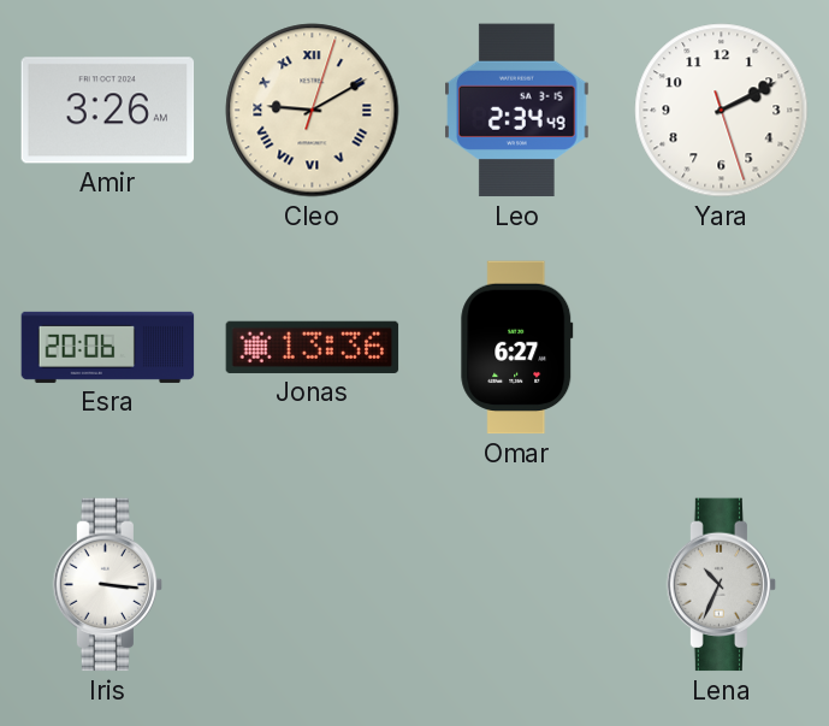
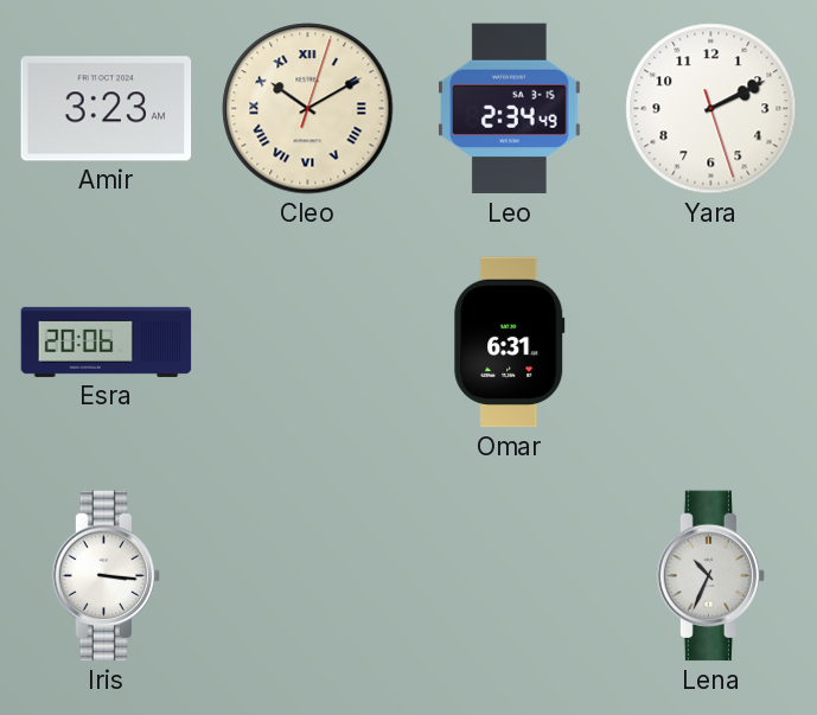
Amir: 3:26 -> 3:23 (107, 109)
Cleo: 9:10 -> 10:10 (308, 109)
Jonas: 13:36 -> none (313, 347)
Omar: 6:27 -> 6:31 (510, 343)
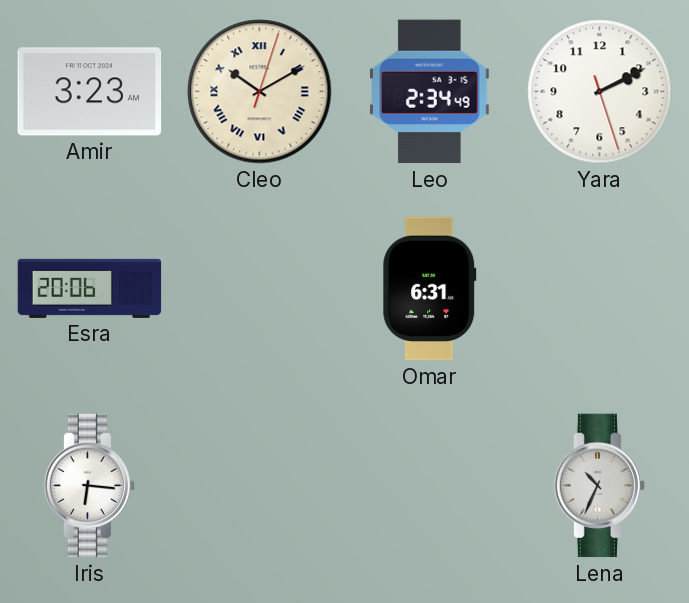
Iris: 3:16 -> 6:16 (90, 486)
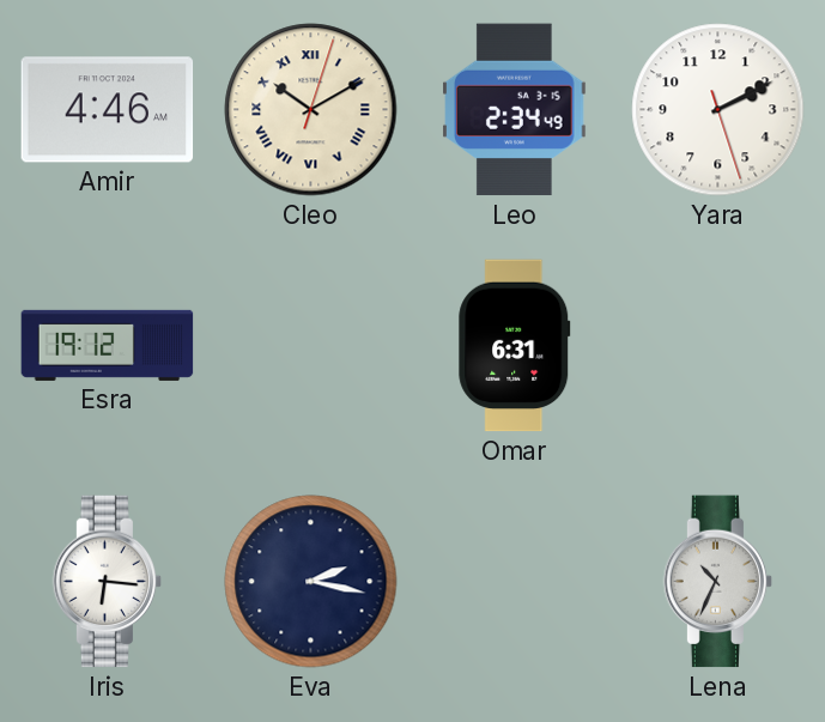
Amir: 3:23 -> 4:46 (108, 110)
Esra: 20:06 -> 19:12 (108, 345)
Eva: none -> 2:17 (311, 582)
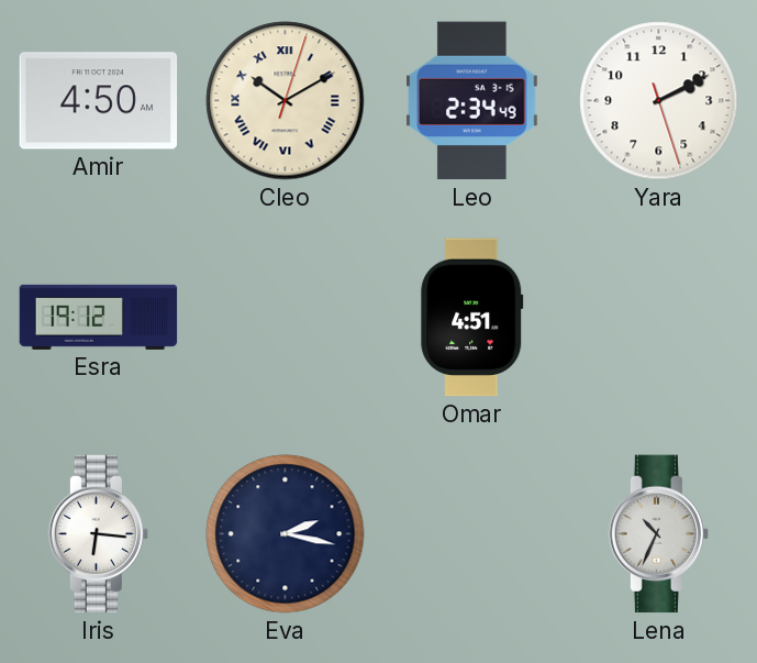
Amir: 4:46 -> 4:50 (99, 101)
Omar: 6:31 -> 4:51 (472, 318)
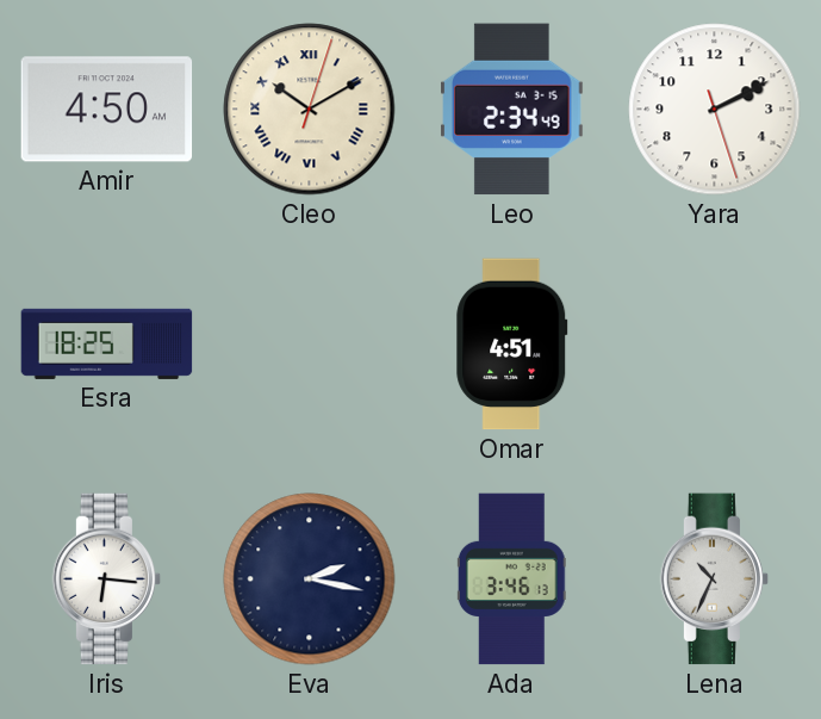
Esra: 19:12 -> 18:25 (107, 343)
Ada: none -> 3:46 (511, 579)
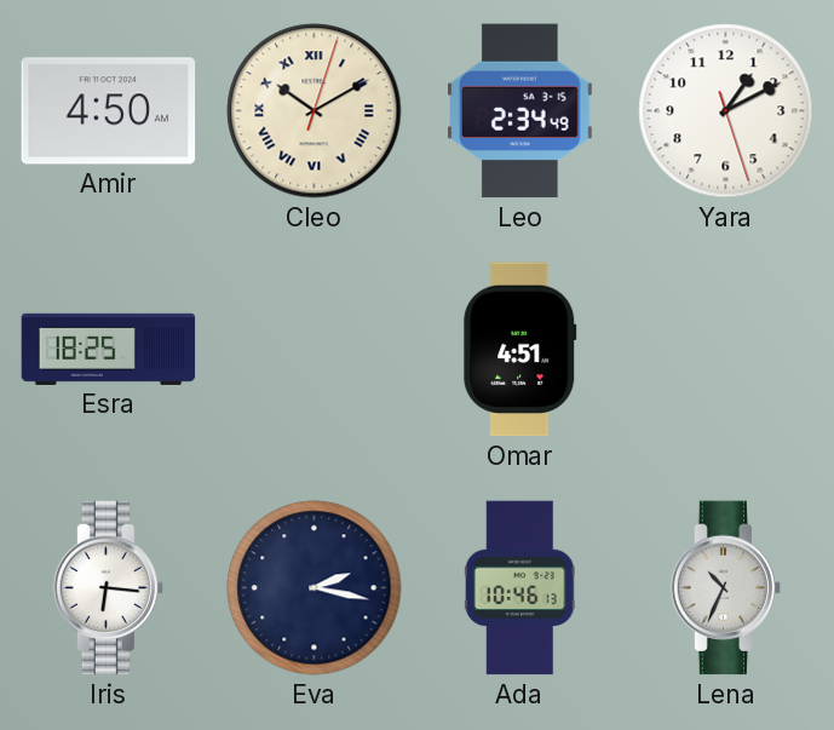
Yara: 2:10 -> 1:10 (726, 111)
Ada: 3:46 -> 10:46 (519, 588)
